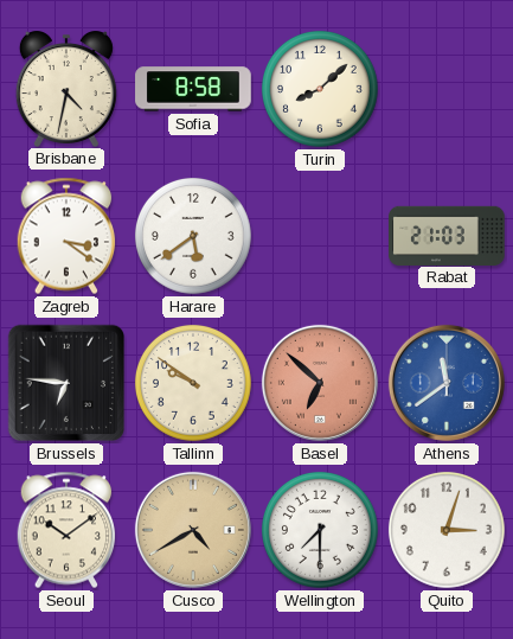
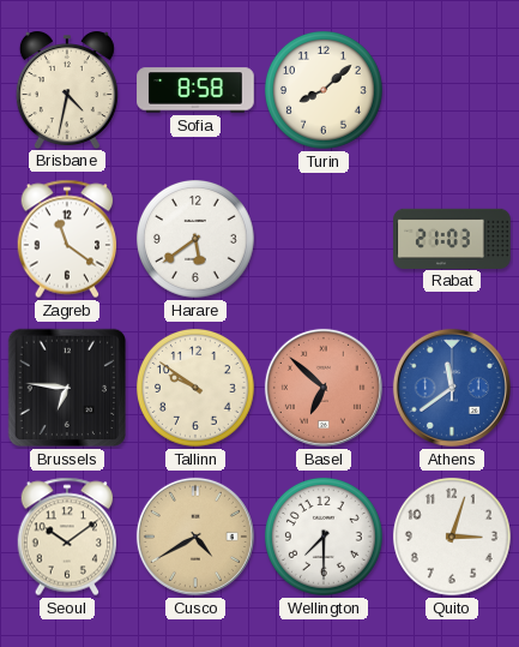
Zagreb: 3:21 -> 11:21 (67, 239)
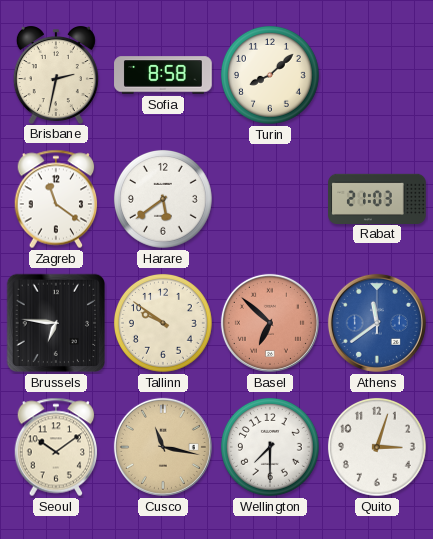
Brisbane: 4:32 -> 2:32 (56, 75)
Cusco: 4:40 -> 11:17 (163, 447)
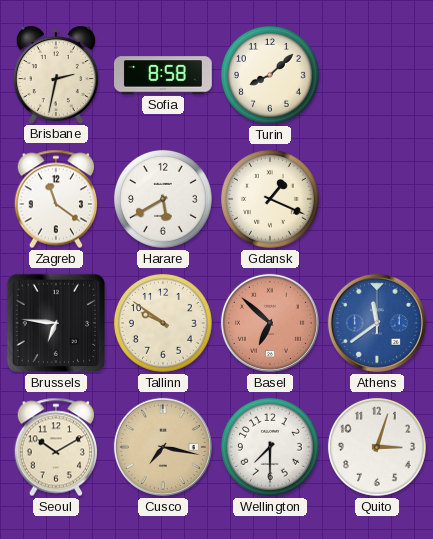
Harare: 5:39 -> 5:40 (163, 199)
Gdansk: none -> 1:19 (270, 199)
Rabat: 21:03 -> none (377, 198)
Seoul: 10:09 -> 10:10 (56, 447)
Cusco: 11:17 -> 7:17 (163, 447)
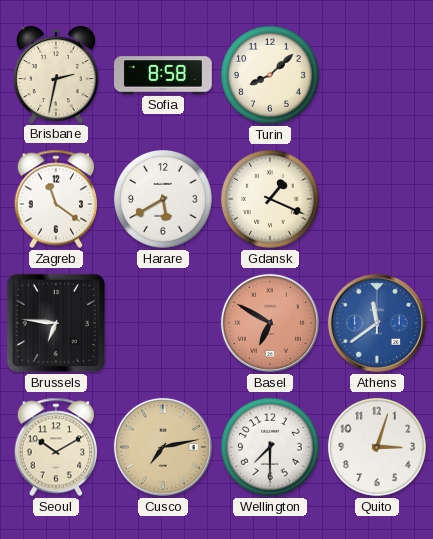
Tallinn: 9:51 -> none (163, 323)
Basel: 6:52 -> 6:50 (270, 323)
Cusco: 7:17 -> 7:13 (163, 447)
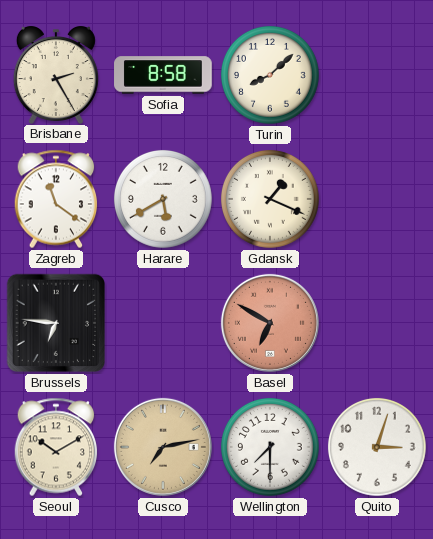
Brisbane: 2:32 -> 2:25 (56, 75)
Athens: 11:39 -> none (377, 323)
